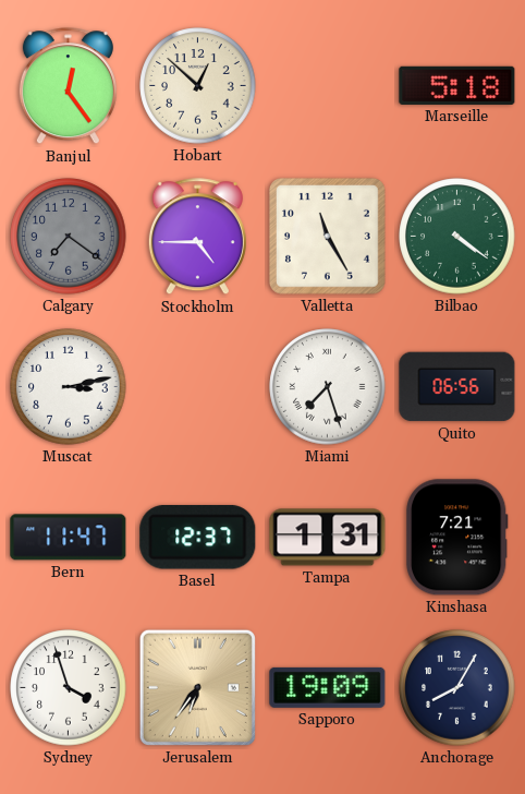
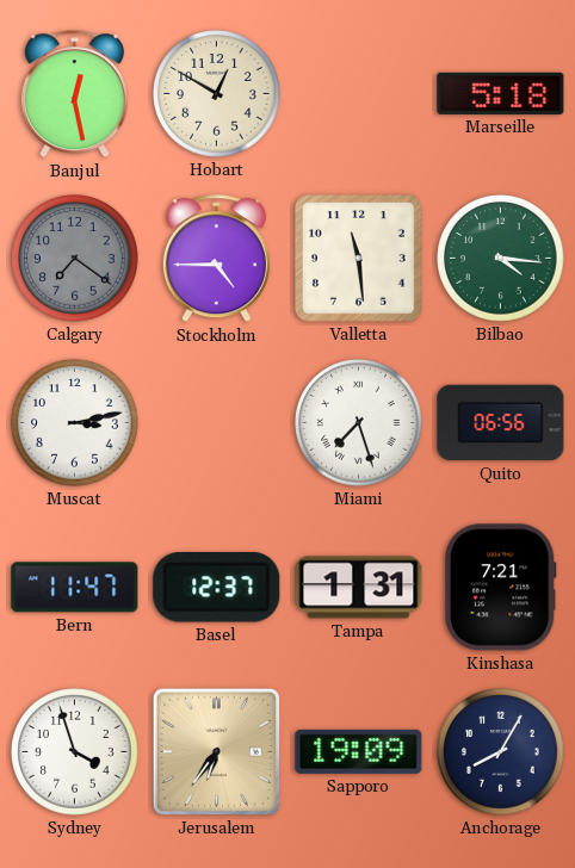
Banjul: 12:24 -> 12:28 (74, 94)
Hobart: 12:52 -> 12:50 (217, 94)
Valletta: 11:25 -> 11:29 (359, 259)
Bilbao: 4:21 -> 4:16 (501, 259)
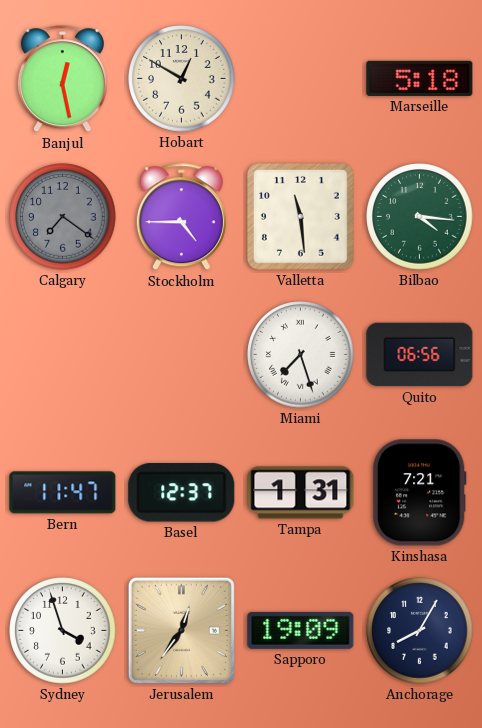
Muscat: 3:13 -> none (75, 423)
Jerusalem: 6:36 -> 12:36 (181, 630)
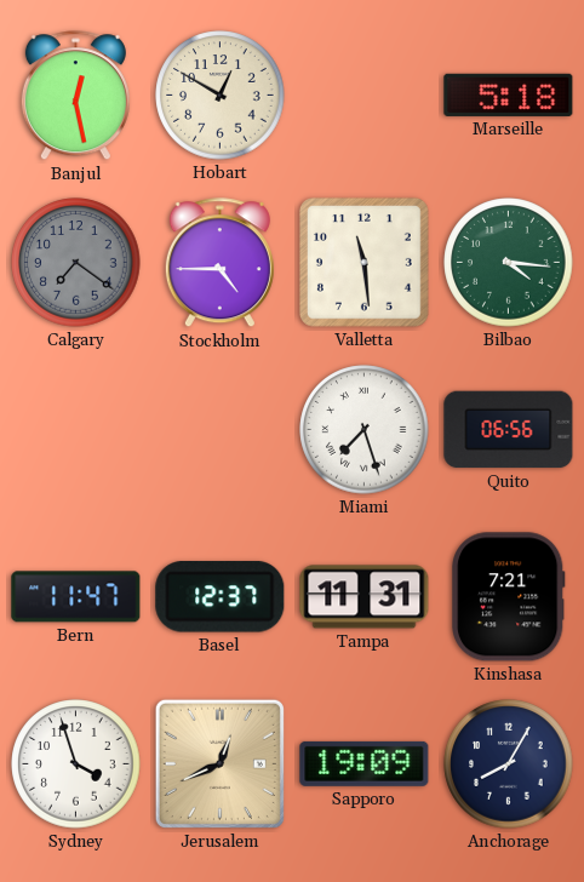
Tampa: 1:31 -> 11:31 (365, 597)
Jerusalem: 12:36 -> 12:41 (219, 763)
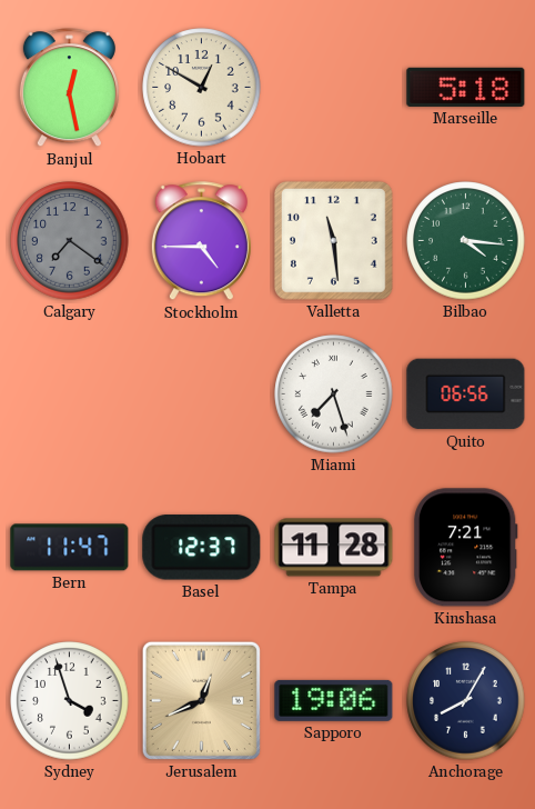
Tampa: 11:31 -> 11:28 (334, 548)
Sapporo: 19:09 -> 19:06 (334, 700)
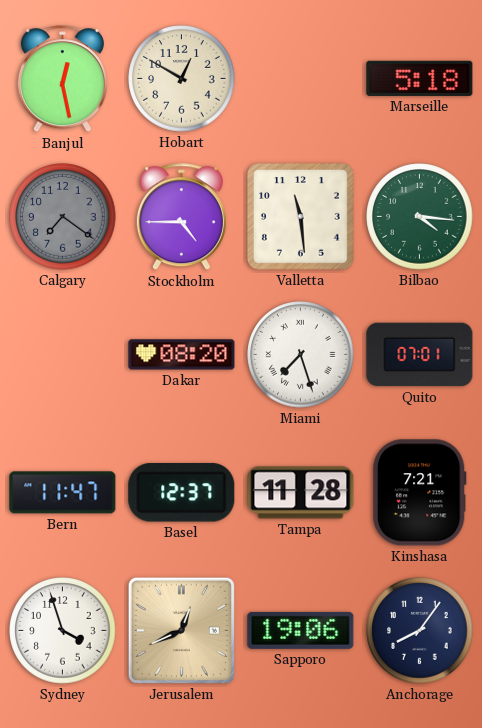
Dakar: none -> 08:20 (182, 355)
Quito: 06:56 -> 07:01 (420, 355)
Anchorage: 8:05 -> 8:06 (420, 631)
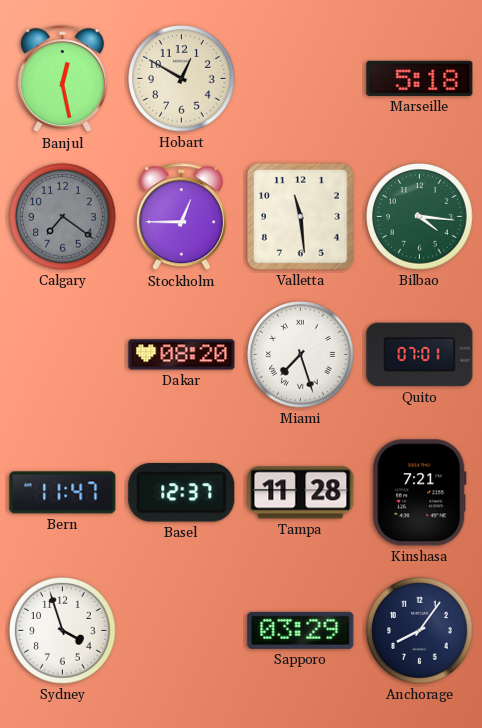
Stockholm: 4:45 -> 12:45 (181, 217)
Jerusalem: 12:41 -> none (181, 630)
Sapporo: 19:06 -> 03:29 (301, 630)
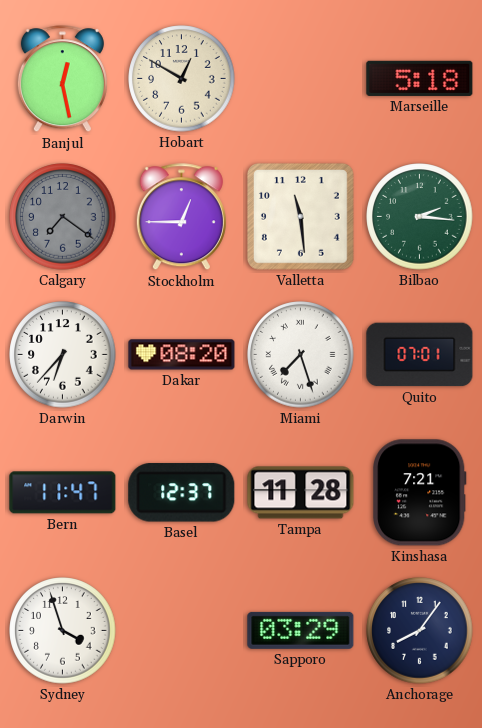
Bilbao: 4:16 -> 2:16 (420, 217)
Darwin: none -> 6:37 (63, 355)
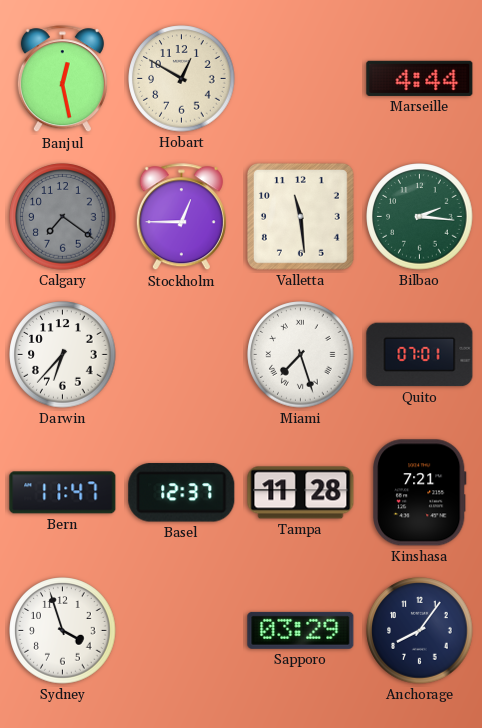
Marseille: 5:18 -> 4:44 (420, 78)
Dakar: 08:20 -> none (182, 355)
